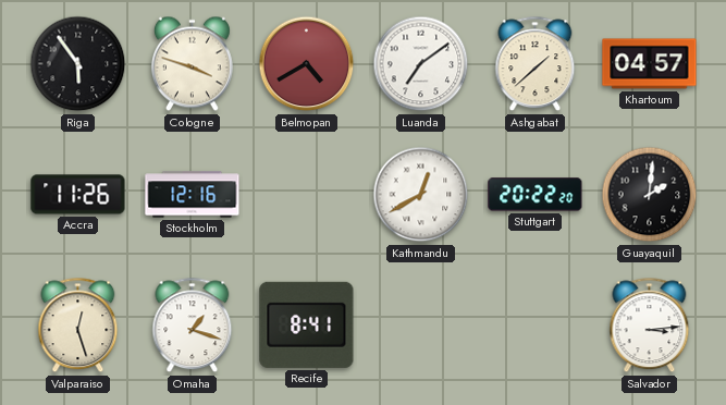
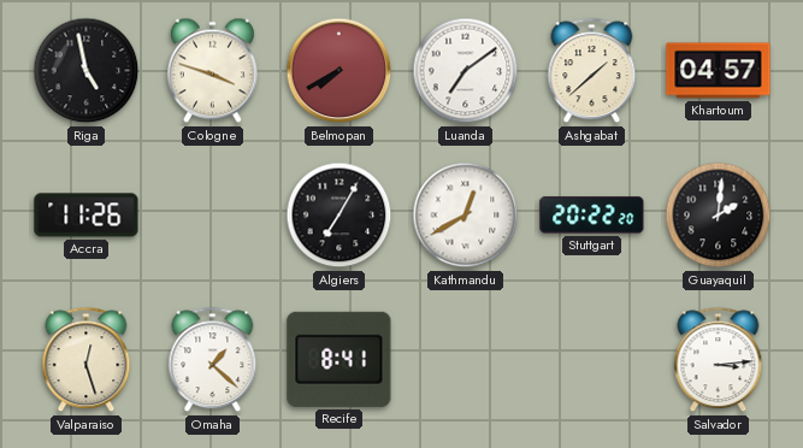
Riga: 5:54 -> 4:58 (87, 71)
Belmopan: 4:40 -> 7:40 (339, 71)
Stockholm: 12:16 -> none (193, 195)
Algiers: none -> 7:05 (339, 216)
Omaha: 1:18 -> 1:22 (213, 360)
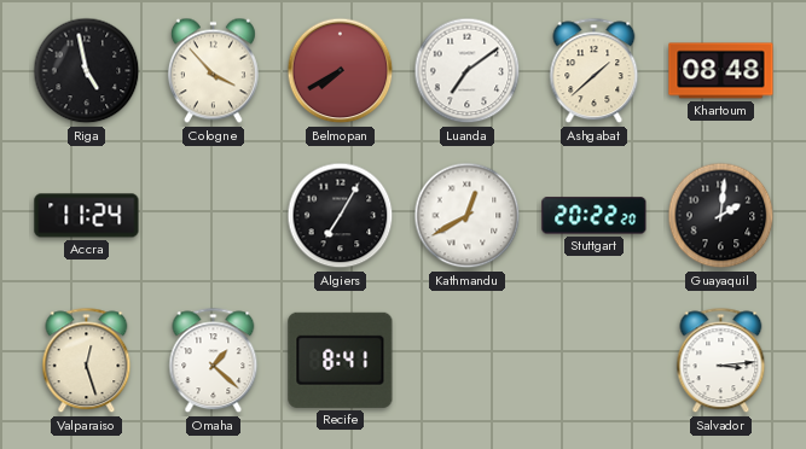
Cologne: 3:48 -> 3:53 (213, 71)
Khartoum: 04:57 -> 08:48 (721, 71)
Accra: 11:26 -> 11:24 (87, 216)
